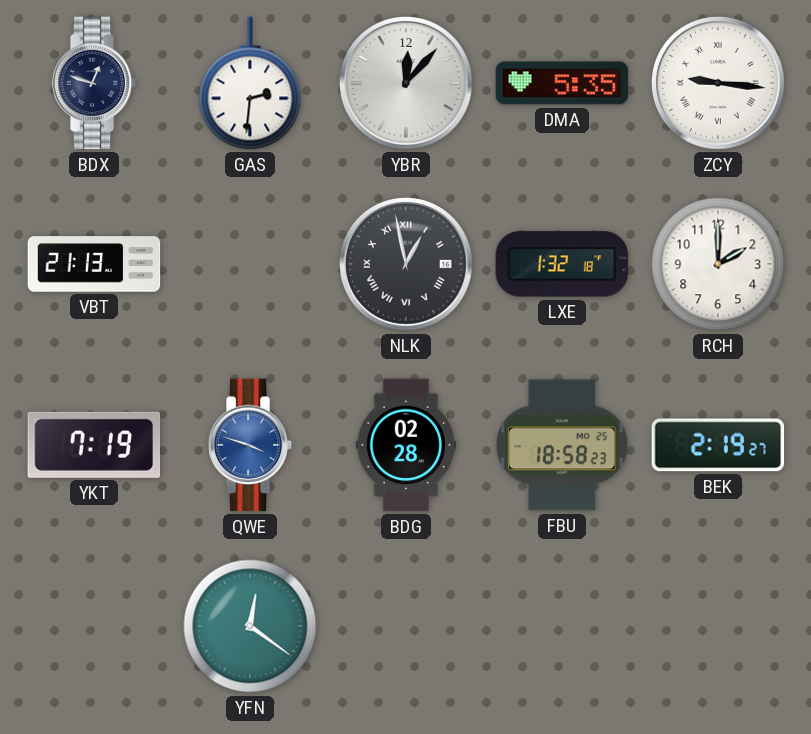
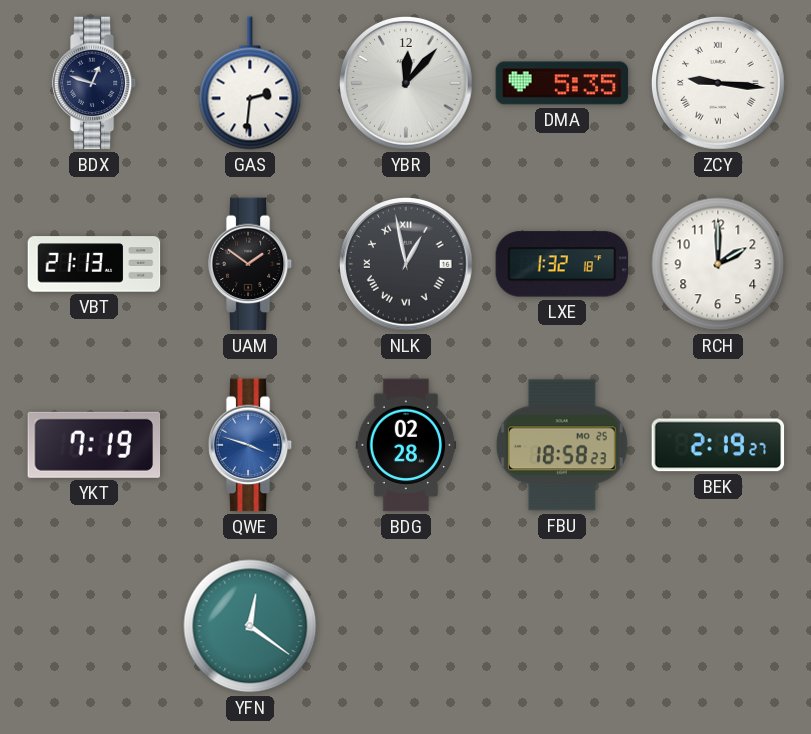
UAM: none -> 1:51 (250, 264)
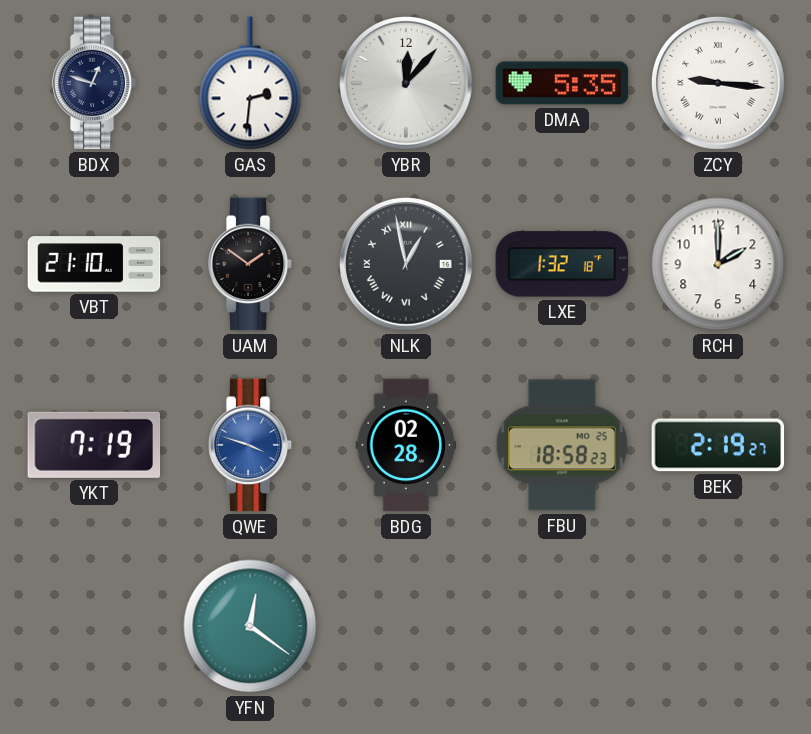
VBT: 21:13 -> 21:10 (94, 264)
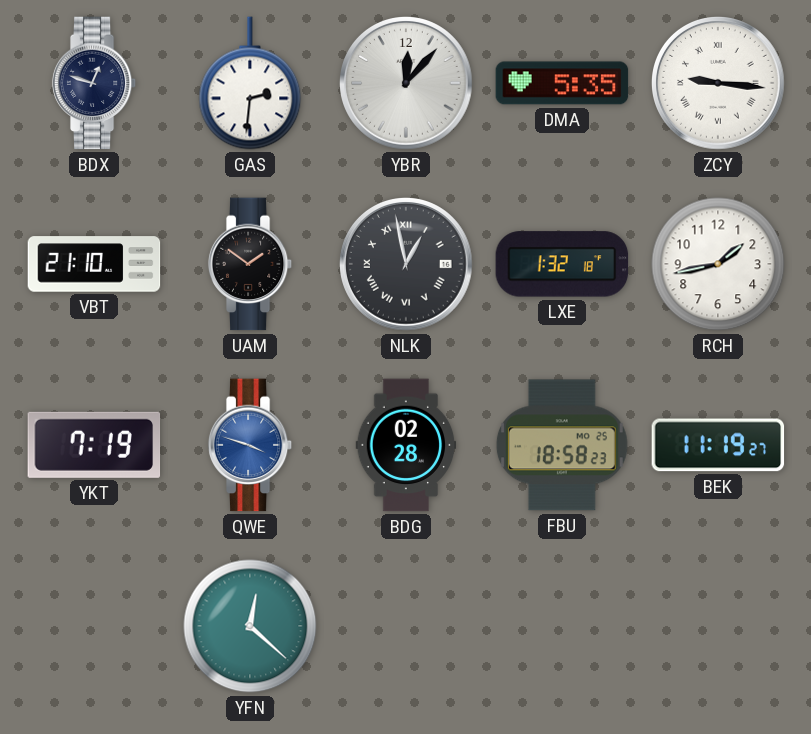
RCH: 2:00 -> 1:43 (718, 264)
BEK: 2:19 -> 11:19 (718, 445)
YFN: 12:21 -> 12:22 (250, 626)
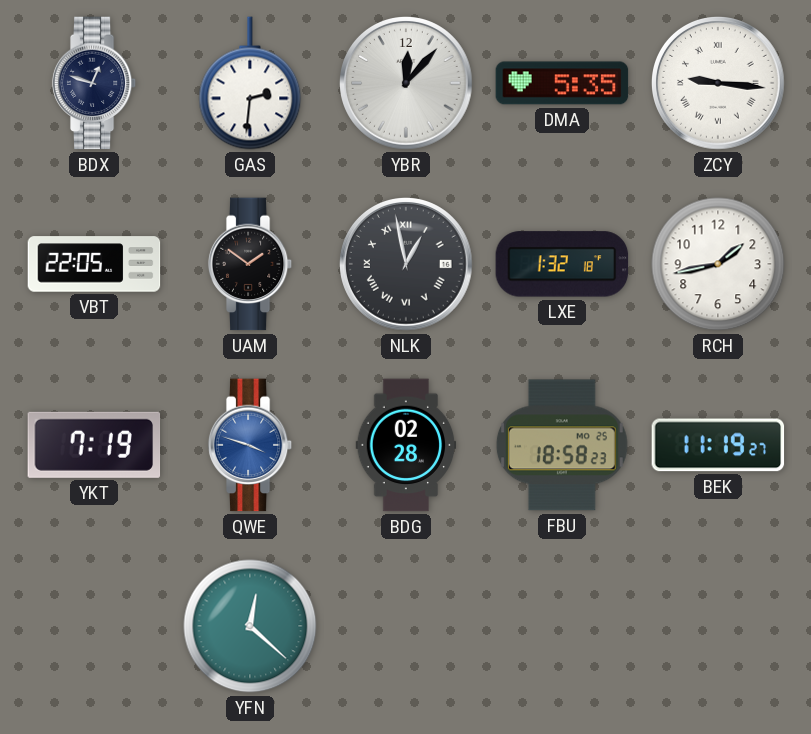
VBT: 21:10 -> 22:05 (94, 264)
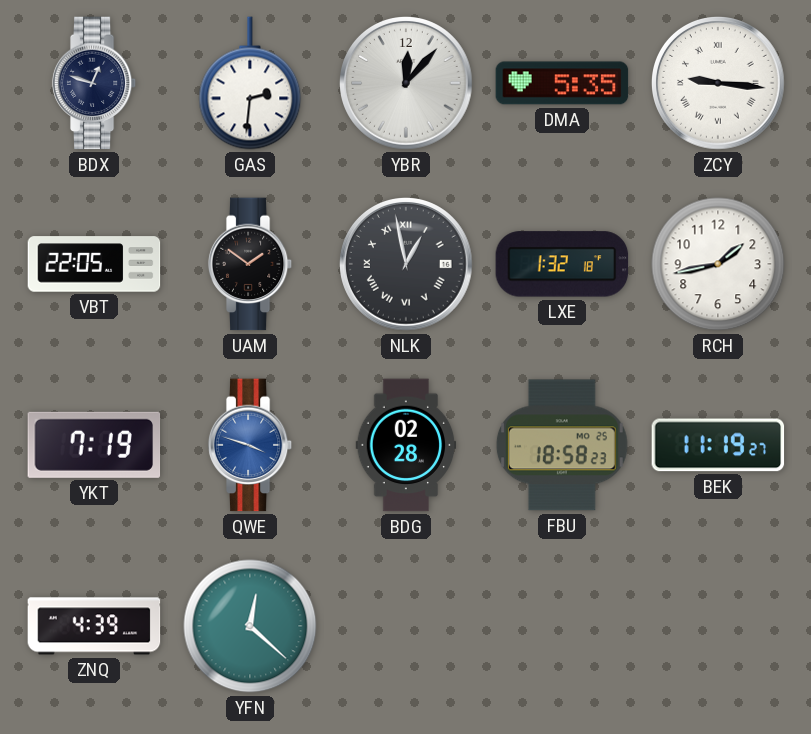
ZNQ: none -> 4:39 (94, 626)
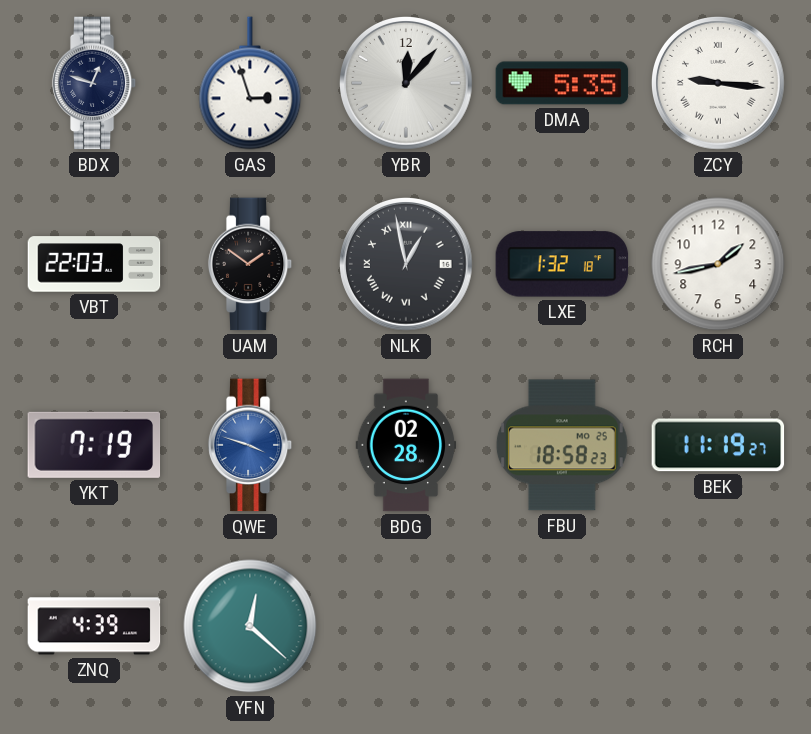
GAS: 2:31 -> 2:57 (250, 83)
VBT: 22:05 -> 22:03 (94, 264)
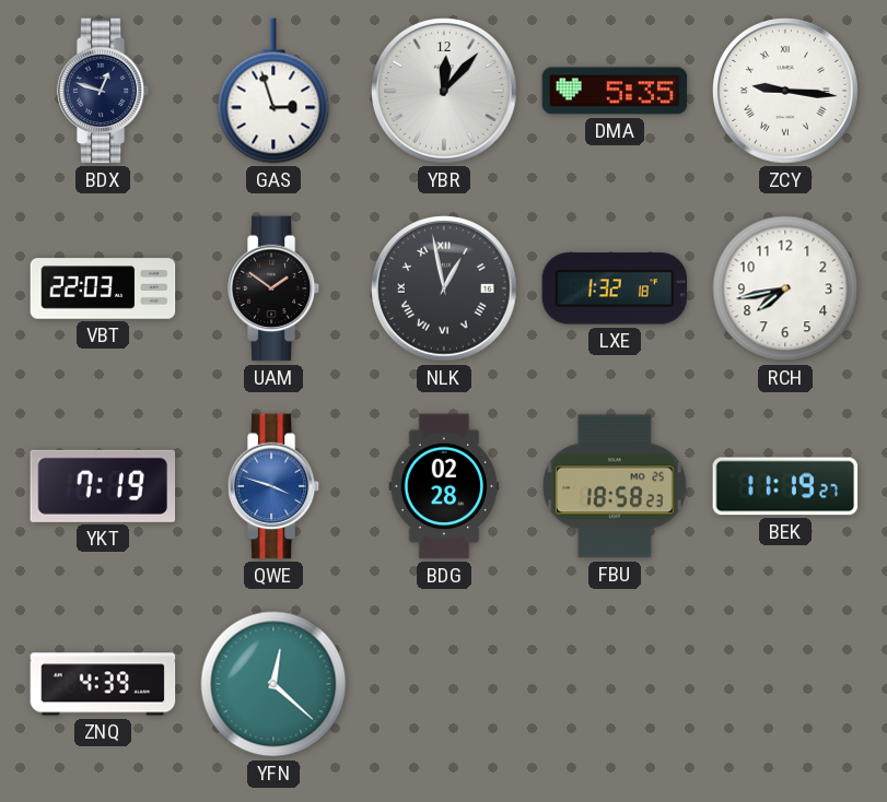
RCH: 1:43 -> 7:43 (785, 288)
